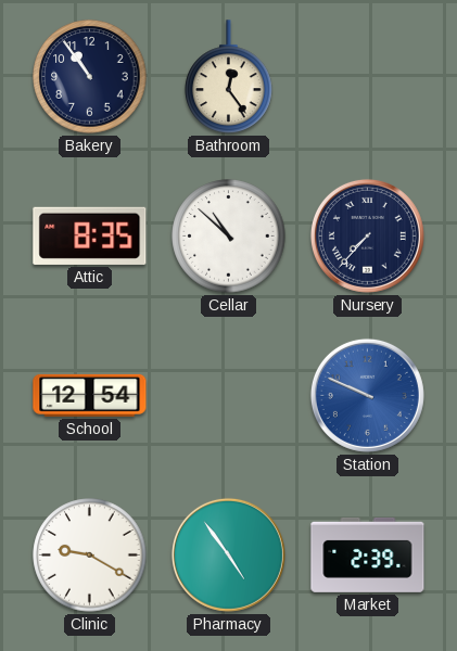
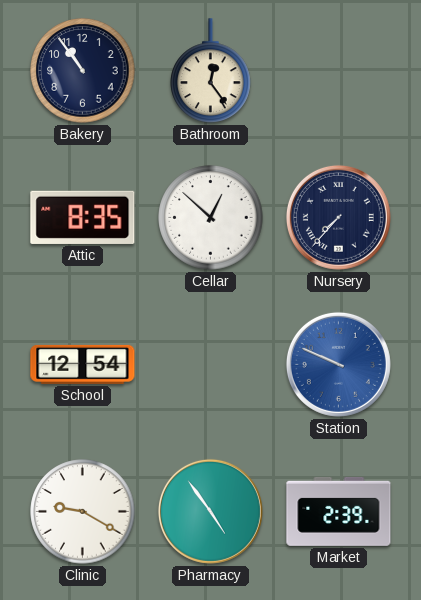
Cellar: 10:52 -> 12:52 (211, 218)
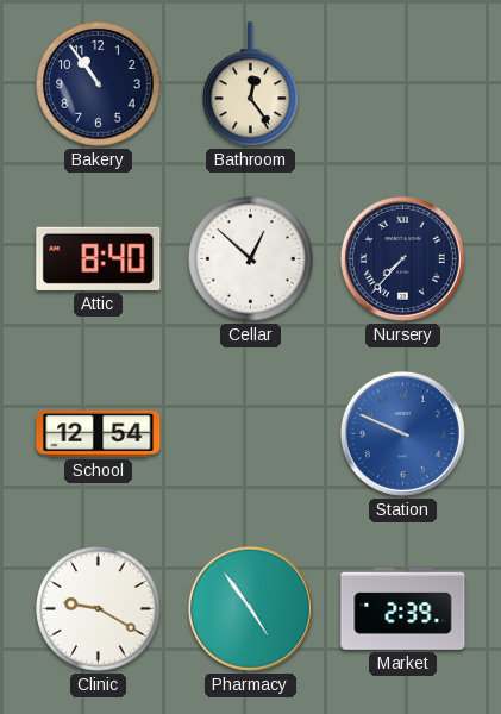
Attic: 8:35 -> 8:40 (99, 258)
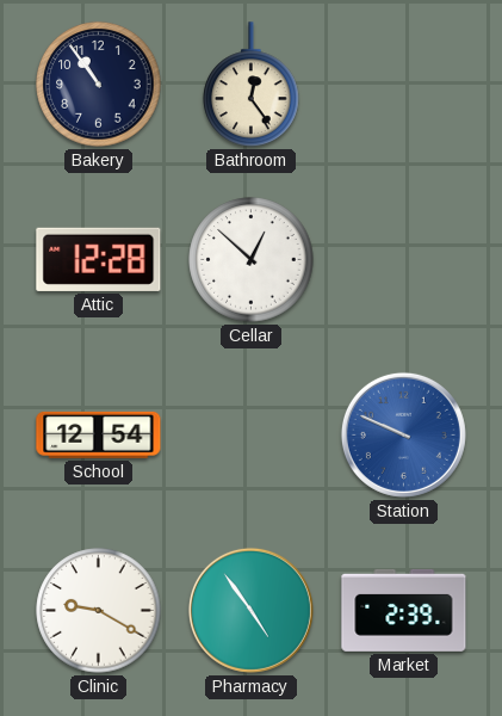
Attic: 8:40 -> 12:28 (99, 259)
Nursery: 7:37 -> none (402, 258)
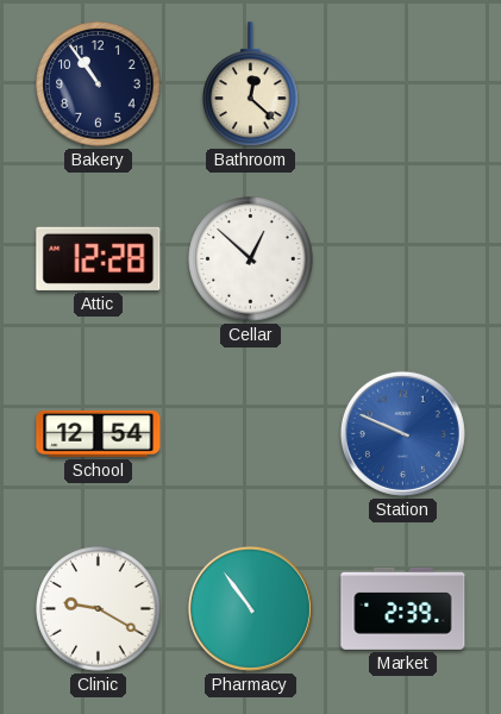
Bathroom: 12:24 -> 12:22 (251, 84)
Pharmacy: 4:54 -> 10:54 (250, 608)
